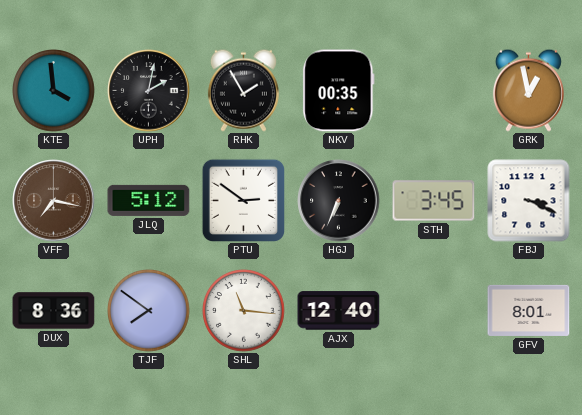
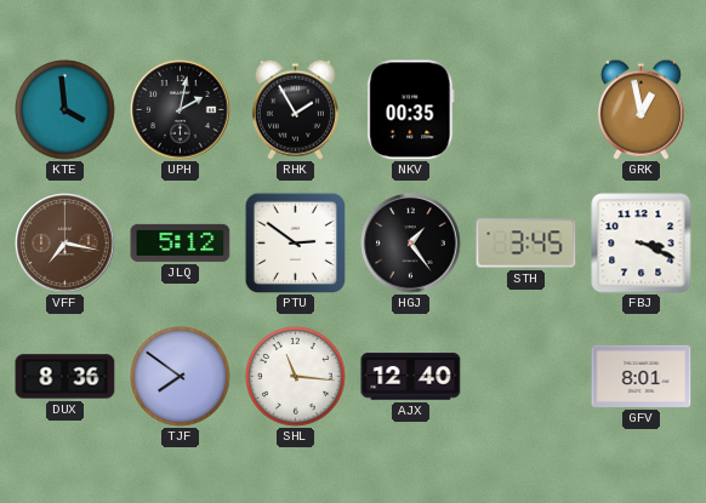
HGJ: 6:34 -> 1:24 (411, 244)
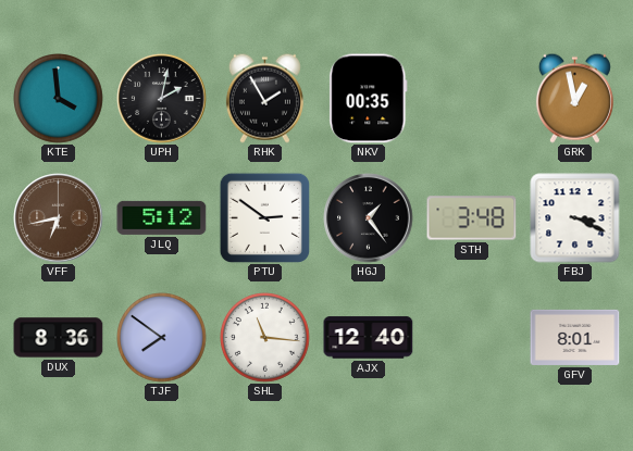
VFF: 7:17 -> 6:43 (59, 218)
STH: 3:45 -> 3:48 (472, 218)
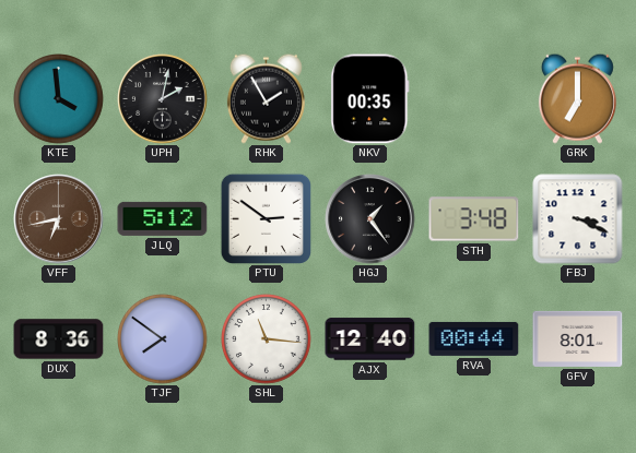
GRK: 12:58 -> 7:00 (577, 98)
RVA: none -> 00:44 (474, 338)
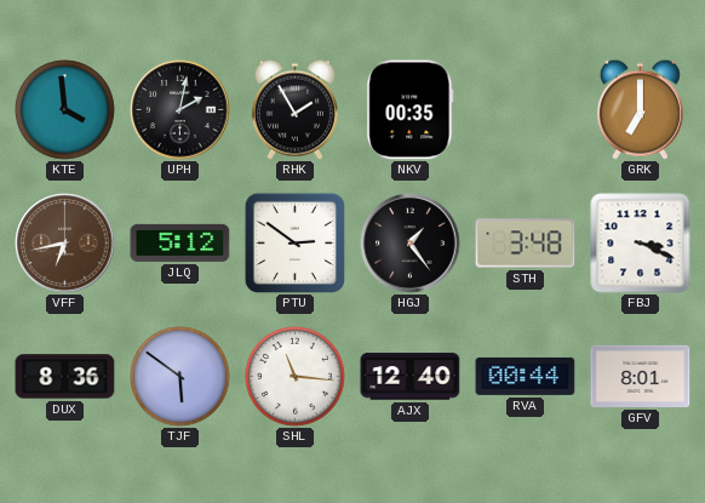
TJF: 7:51 -> 5:51 (180, 377)
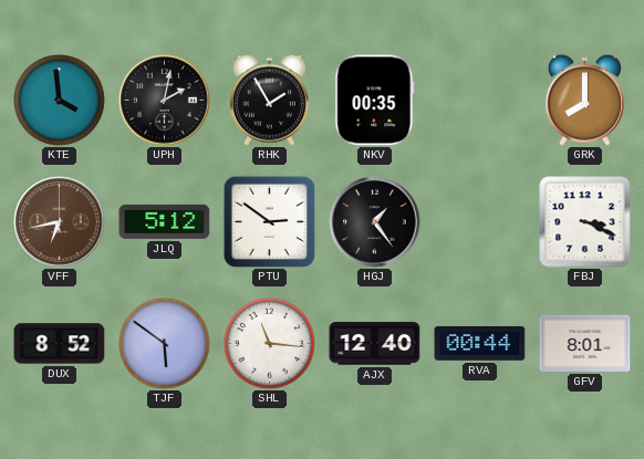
GRK: 7:00 -> 8:00 (584, 100)
STH: 3:48 -> none (526, 244)
DUX: 8:36 -> 8:52 (60, 344)
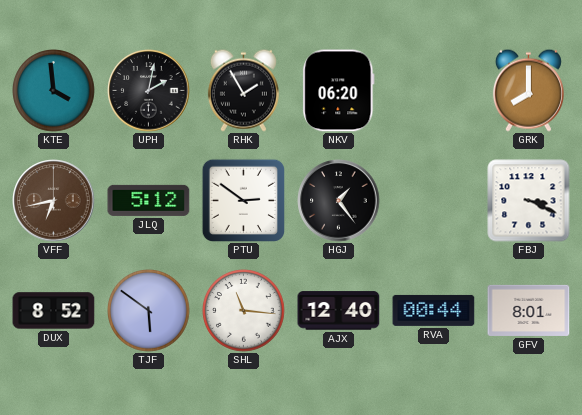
NKV: 00:35 -> 06:20 (339, 91)
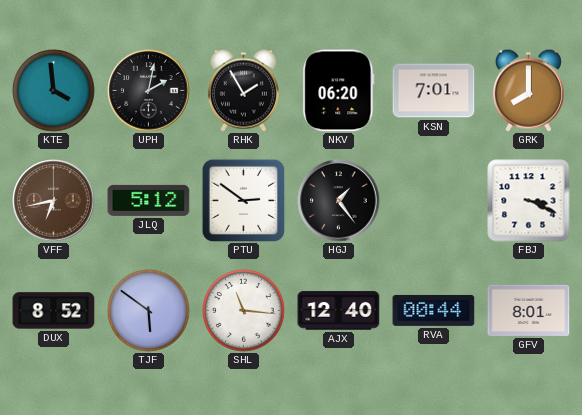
KSN: none -> 7:01 (434, 91)
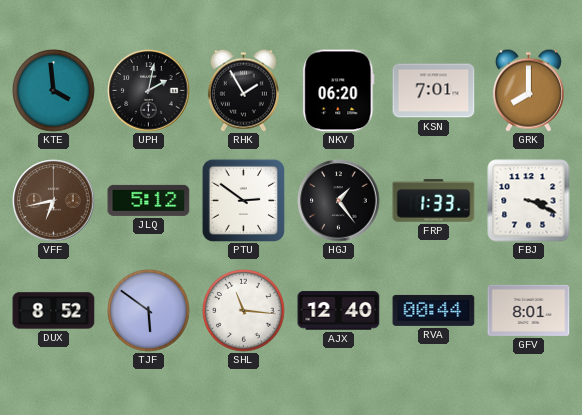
FRP: none -> 1:33 (434, 201)
